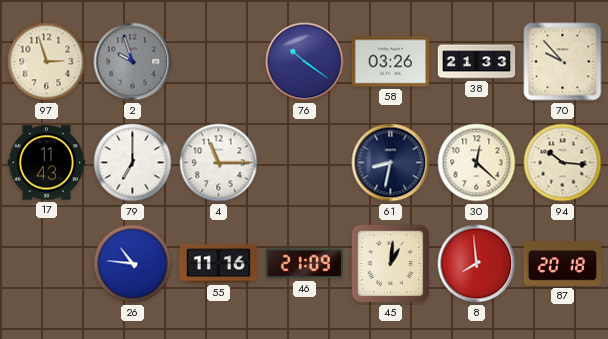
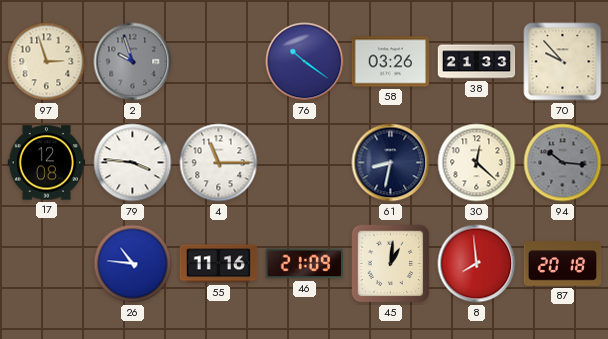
17: 11:43 -> 12:08 (47, 163)
79: 7:00 -> 3:46 (133, 163)
94 dial: cream -> grey (563, 163)
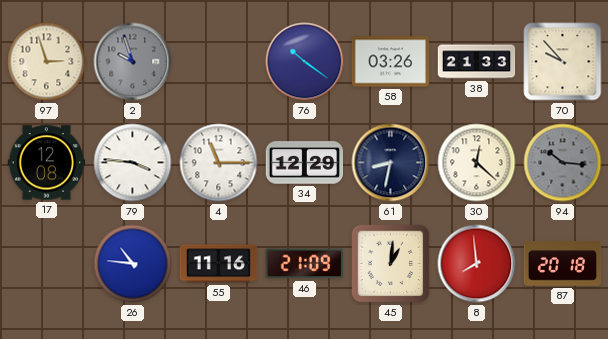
34: none -> 12:29 (305, 163)
